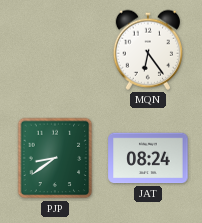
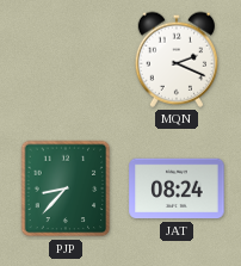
MQN: 6:24 -> 2:19 (175, 60)
PJP: 8:39 -> 8:37 (66, 188)
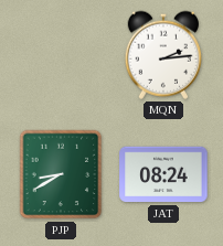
MQN: 2:19 -> 2:14 (162, 55)
PJP: 8:37 -> 8:40 (61, 174)
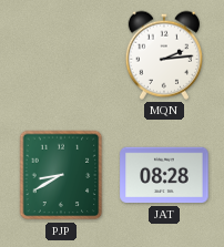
JAT: 08:24 -> 08:28 (164, 175)
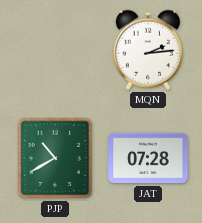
PJP: 8:40 -> 10:40 (55, 158)
JAT: 08:28 -> 07:28 (148, 158)
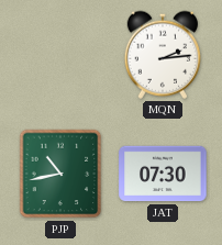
PJP: 10:40 -> 10:43 (60, 174)
JAT: 07:28 -> 07:30 (163, 174)
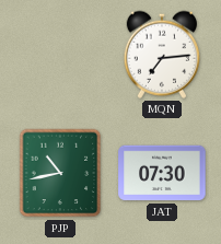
MQN: 2:14 -> 7:14 (161, 55)
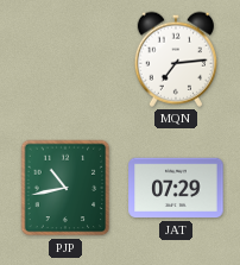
JAT: 07:30 -> 07:29 (176, 188)
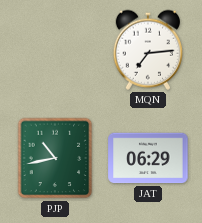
JAT: 07:29 -> 06:29 (148, 158)
